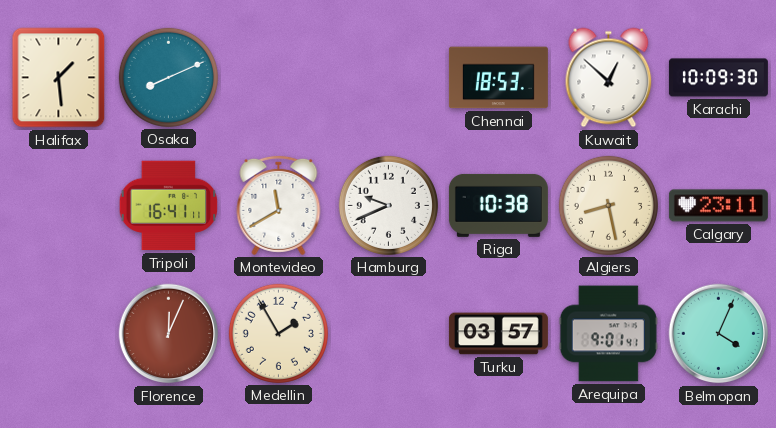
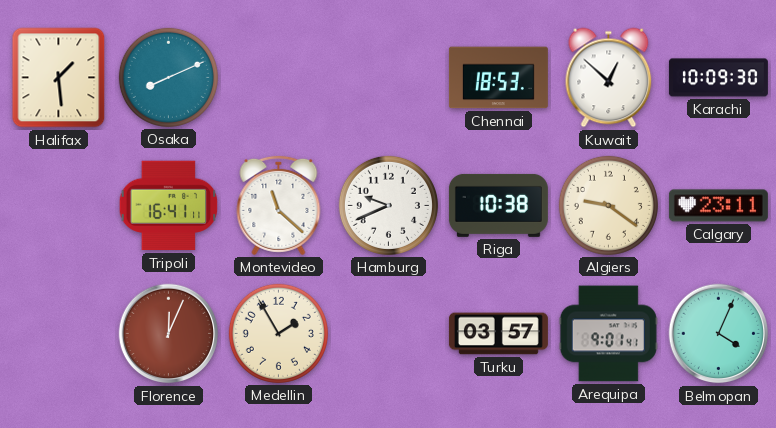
Montevideo: 11:40 -> 11:22 (279, 205)
Algiers: 8:28 -> 9:21 (608, 205)
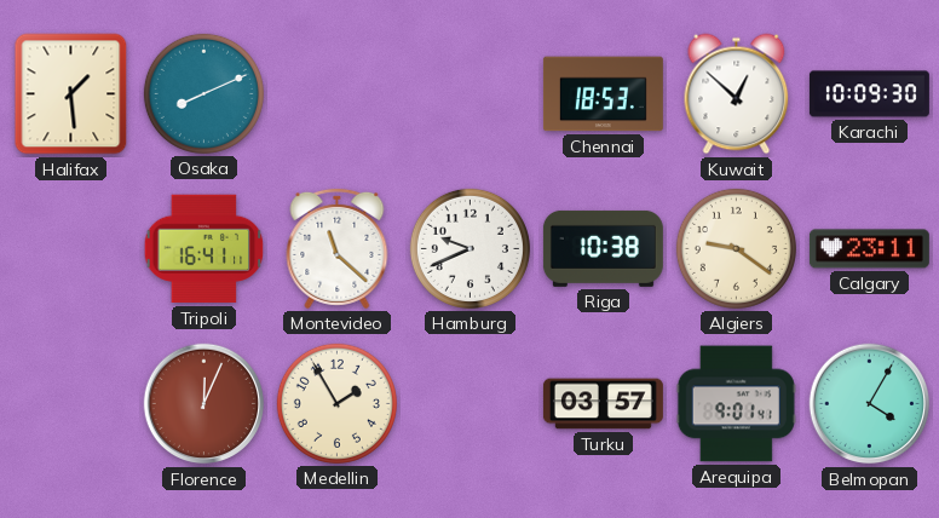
Belmopan: 4:04 -> 4:05 (870, 404)
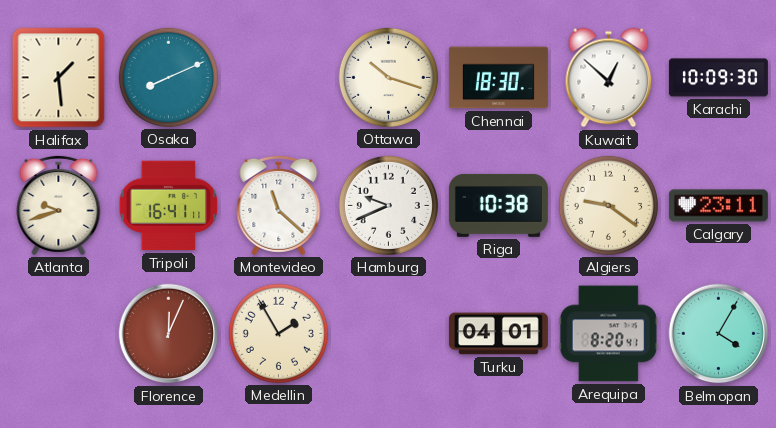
Ottawa: none -> 10:18 (388, 77)
Chennai: 18:53 -> 18:30 (498, 78)
Atlanta: none -> 9:42 (59, 205)
Turku: 03:57 -> 04:01 (498, 334)
Arequipa: 9:01 -> 8:20 (608, 334)
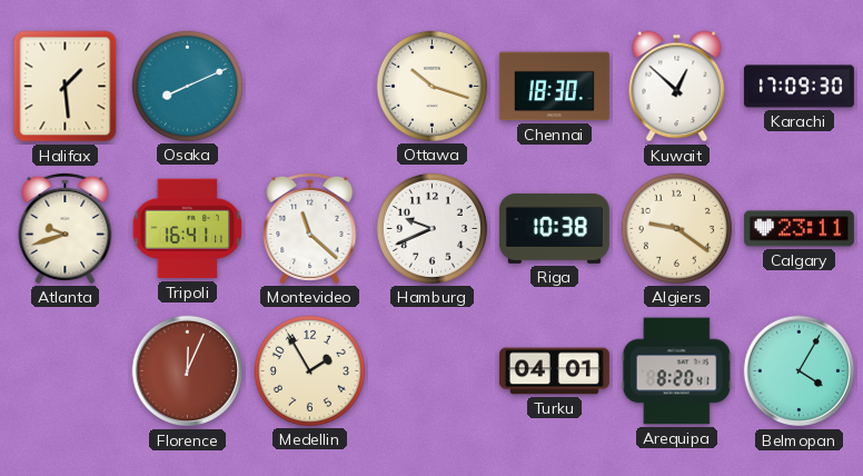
Karachi: 10:09 -> 17:09 (798, 87)
